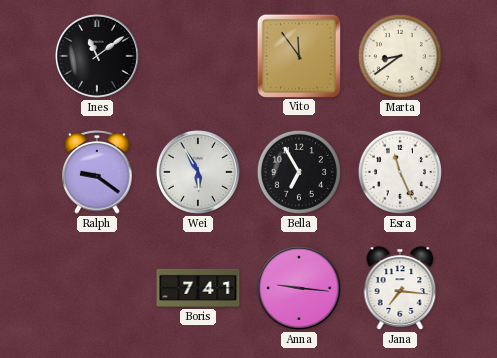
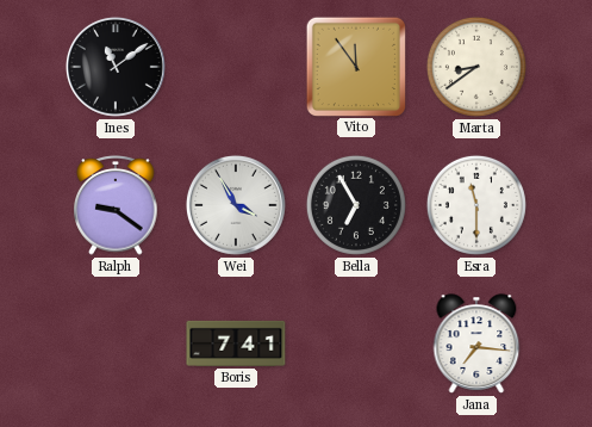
Wei: 5:55 -> 3:55 (236, 205)
Esra: 11:26 -> 11:30 (476, 205)
Anna: 9:16 -> none (299, 288)
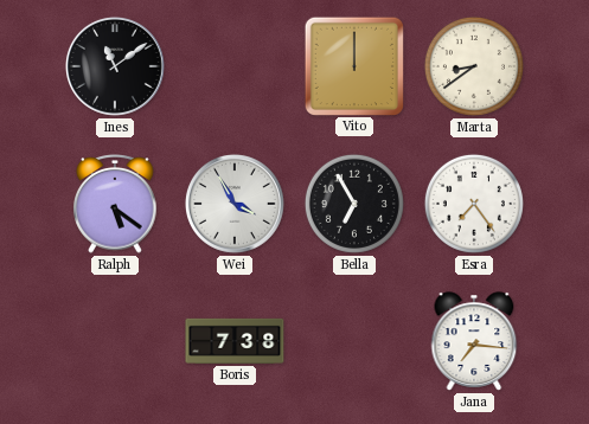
Vito: 11:54 -> 12:00 (353, 65)
Ralph: 9:21 -> 5:21 (115, 205)
Esra: 11:30 -> 7:24 (474, 204)
Boris: 7:41 -> 7:38 (235, 341)
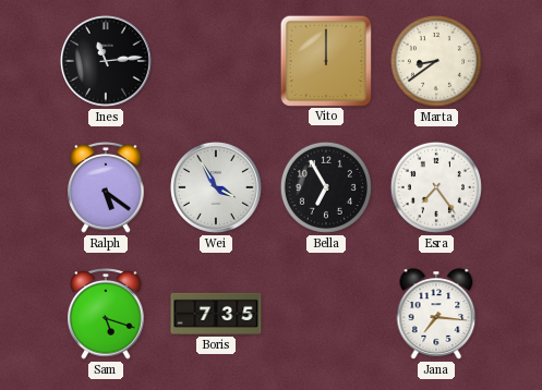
Ines: 11:09 -> 11:14 (106, 61)
Sam: none -> 5:18 (106, 315)
Boris: 7:38 -> 7:35 (216, 314)
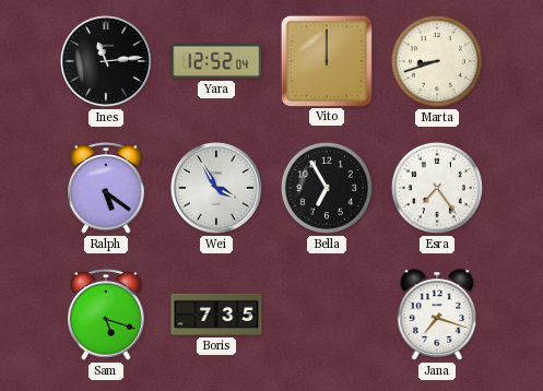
Yara: none -> 12:52 (216, 61)
Marta: 8:39 -> 8:42 (437, 61)
Jana: 7:16 -> 7:18 (437, 315)
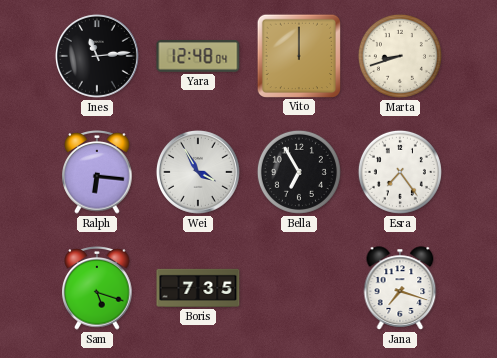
Yara: 12:52 -> 12:48 (198, 56)
Ralph: 5:21 -> 6:16 (97, 173)
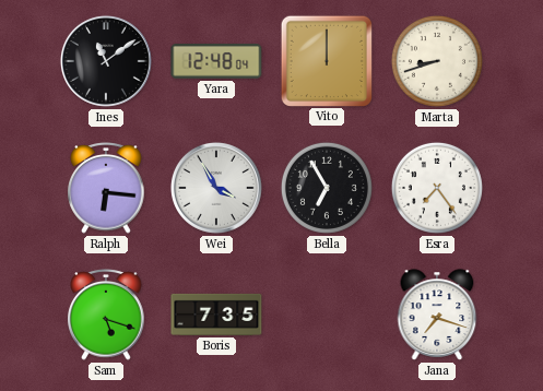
Ines: 11:14 -> 11:09 (106, 61)
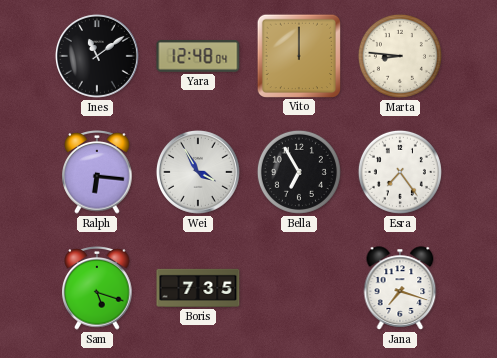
Marta: 8:42 -> 8:46 (400, 56)
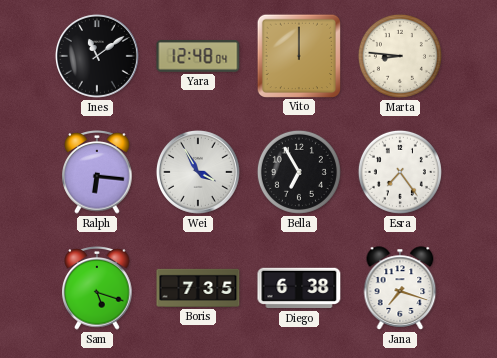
Diego: none -> 6:38 (299, 288)
